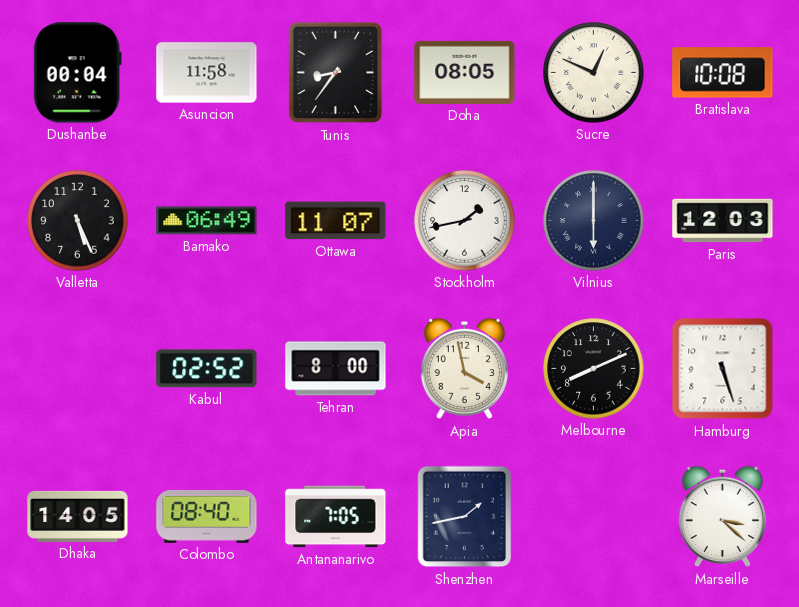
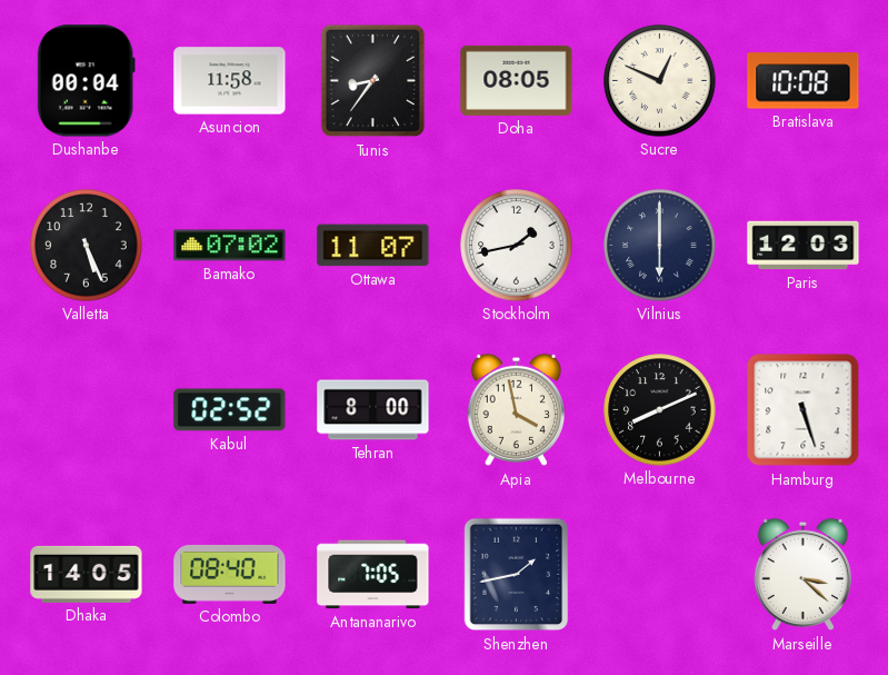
Bamako: 06:49 -> 07:02 (230, 246)
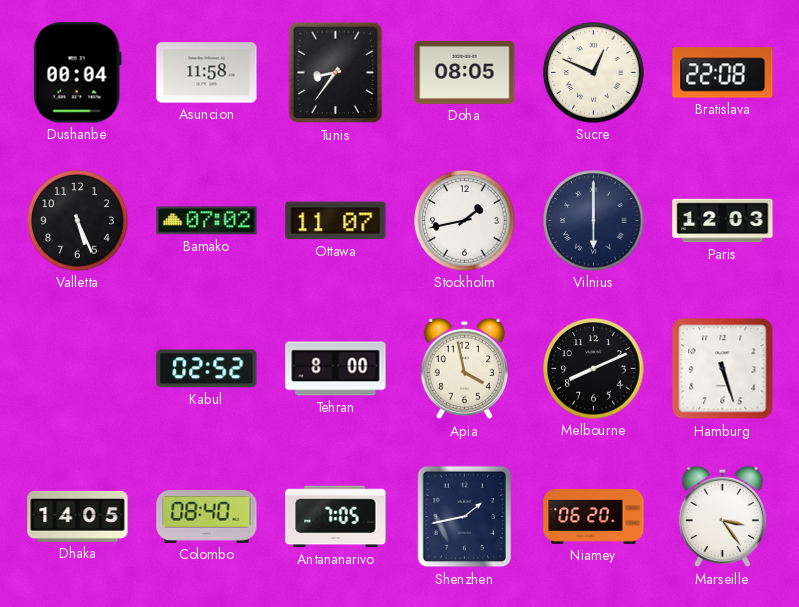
Bratislava: 10:08 -> 22:08 (723, 73)
Niamey: none -> 06:20 (594, 517)
Marseille: 3:22 -> 3:24 (722, 517)
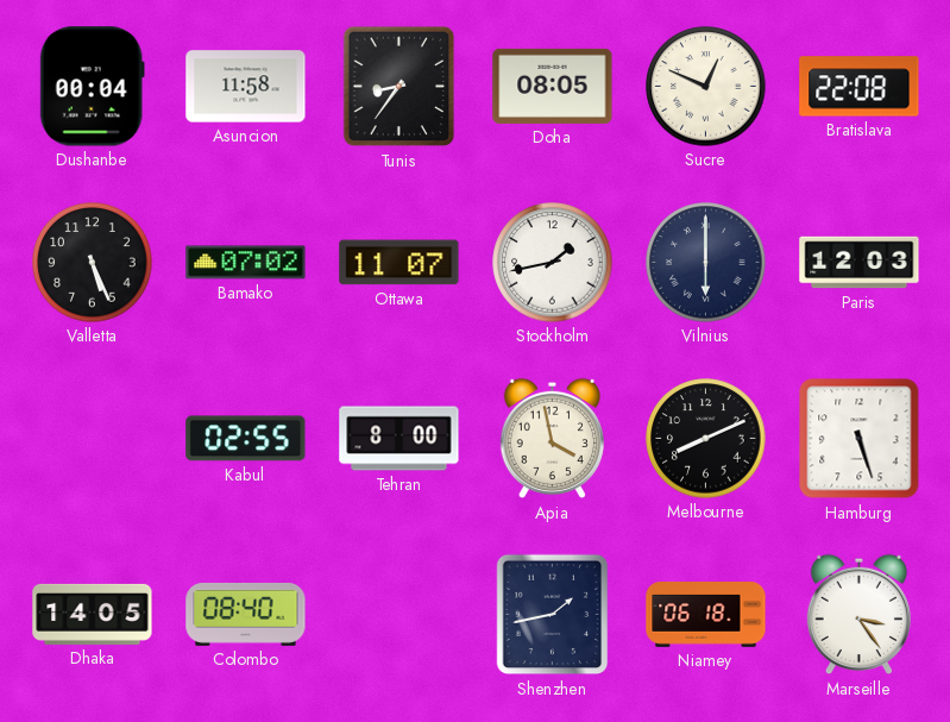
Kabul: 02:52 -> 02:55 (246, 439)
Antananarivo: 7:05 -> none (336, 517)
Niamey: 06:20 -> 06:18 (706, 615)
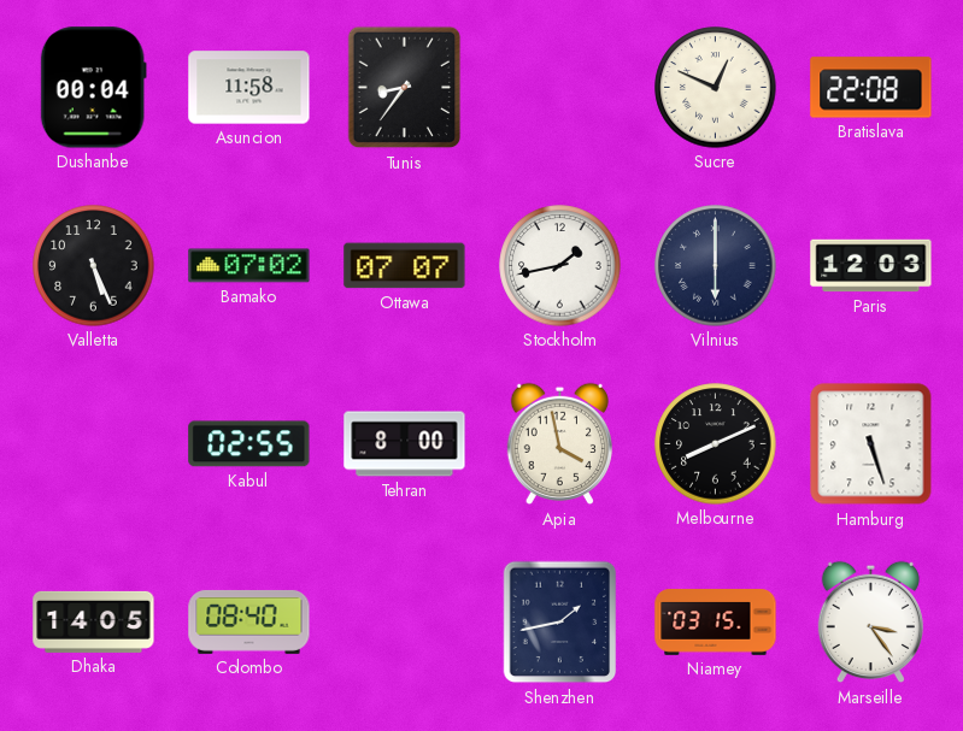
Doha: 08:05 -> none (553, 86)
Ottawa: 11:07 -> 07:07 (405, 266)
Niamey: 06:18 -> 03:15 (716, 623)
